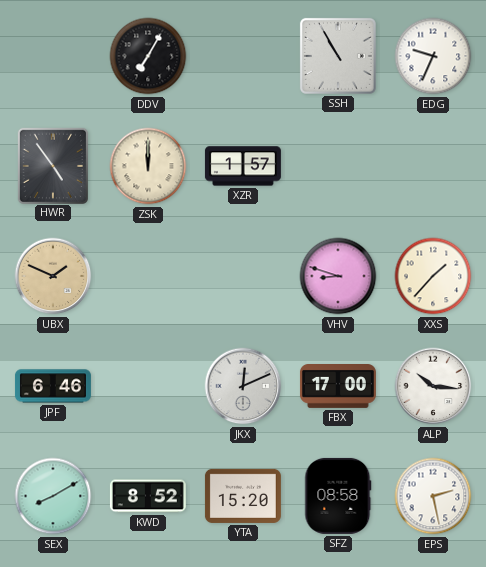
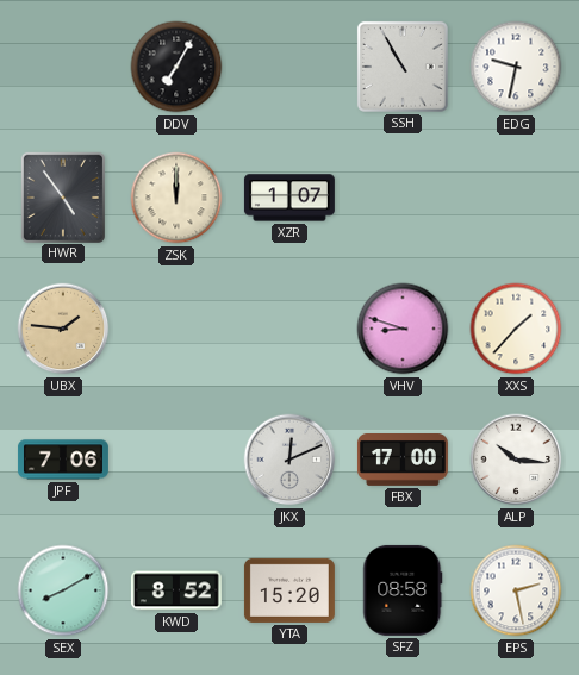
EDG: 9:34 -> 9:32 (516, 67)
XZR: 1:57 -> 1:07 (289, 198)
UBX: 1:49 -> 1:46 (63, 329)
JPF: 6:46 -> 7:06 (63, 460)
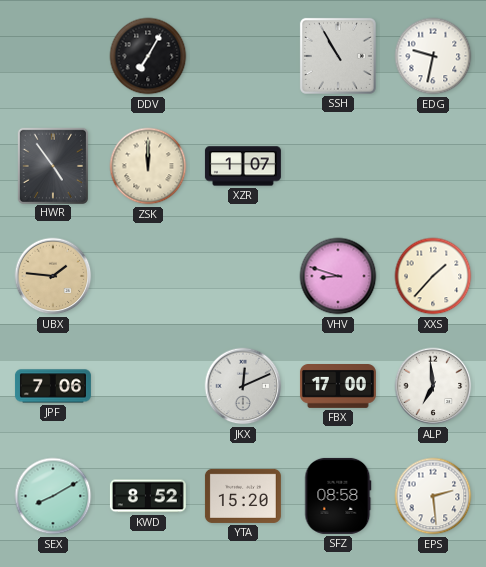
ALP: 10:16 -> 6:59 (433, 386)
EPS: 2:28 -> 2:29 (433, 496)
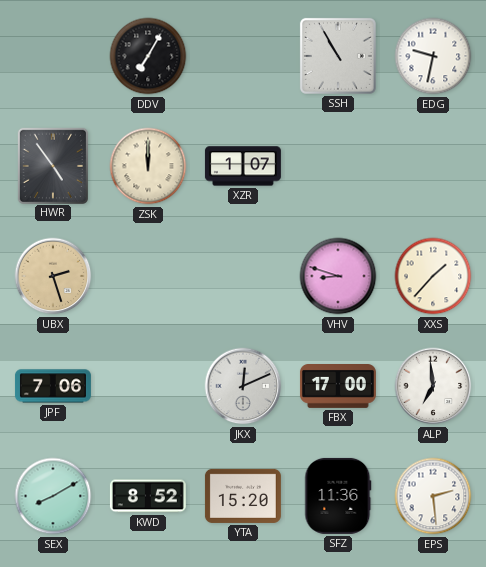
UBX: 1:46 -> 2:27 (53, 276)
SFZ: 08:58 -> 11:36 (338, 496)
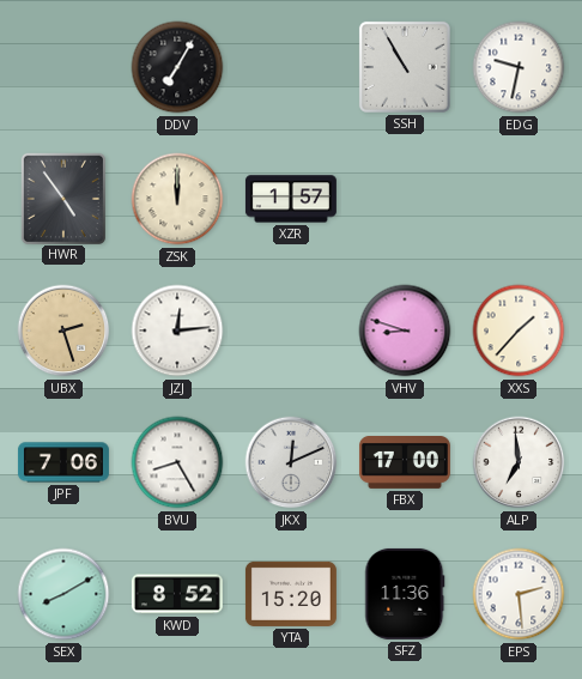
XZR: 1:07 -> 1:57 (291, 199)
JZJ: none -> 12:14 (177, 331)
BVU: none -> 8:25 (177, 462)
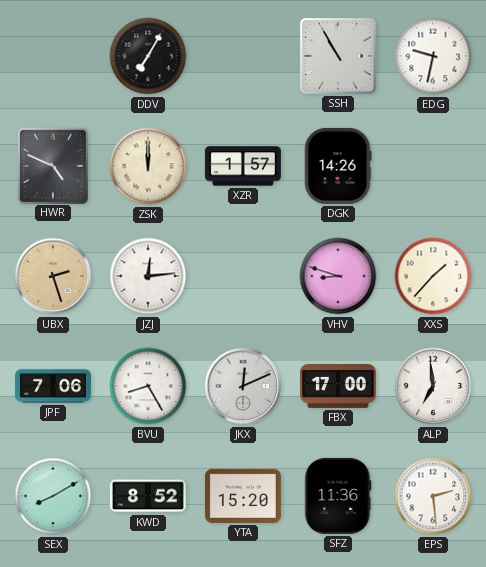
HWR: 4:54 -> 4:49 (52, 165)
DGK: none -> 14:26 (338, 166)
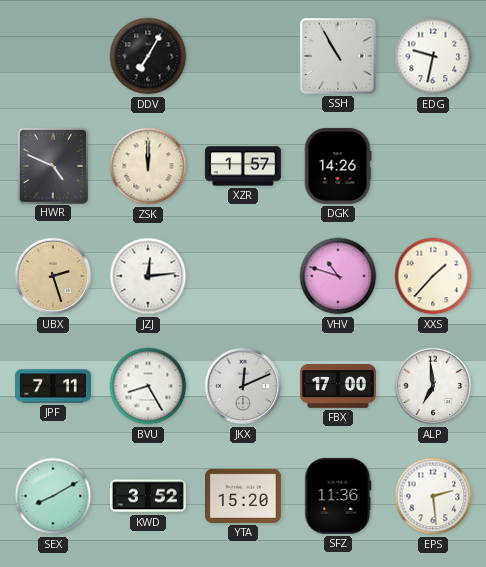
VHV: 8:48 -> 10:48 (338, 276)
JPF: 7:06 -> 7:11 (53, 386)
KWD: 8:52 -> 3:52 (148, 496)
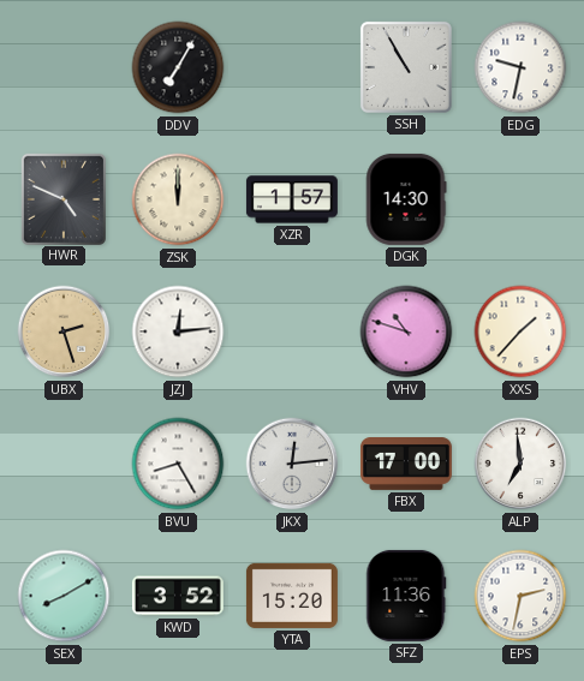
DGK: 14:26 -> 14:30 (406, 199)
JPF: 7:11 -> none (53, 386)
JKX: 12:11 -> 12:14 (292, 464)
EPS: 2:29 -> 2:32 (520, 596)
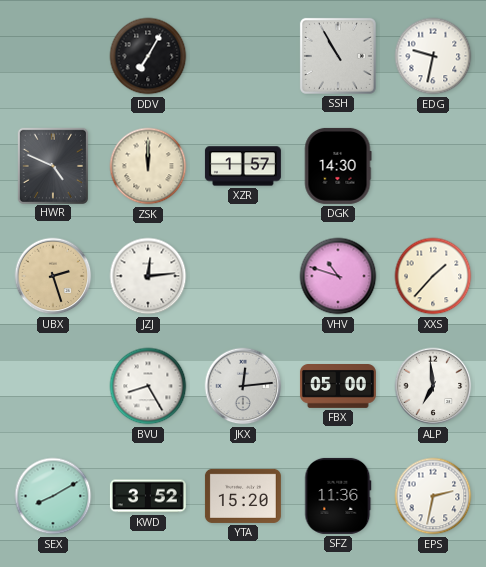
FBX: 17:00 -> 05:00 (338, 387)
